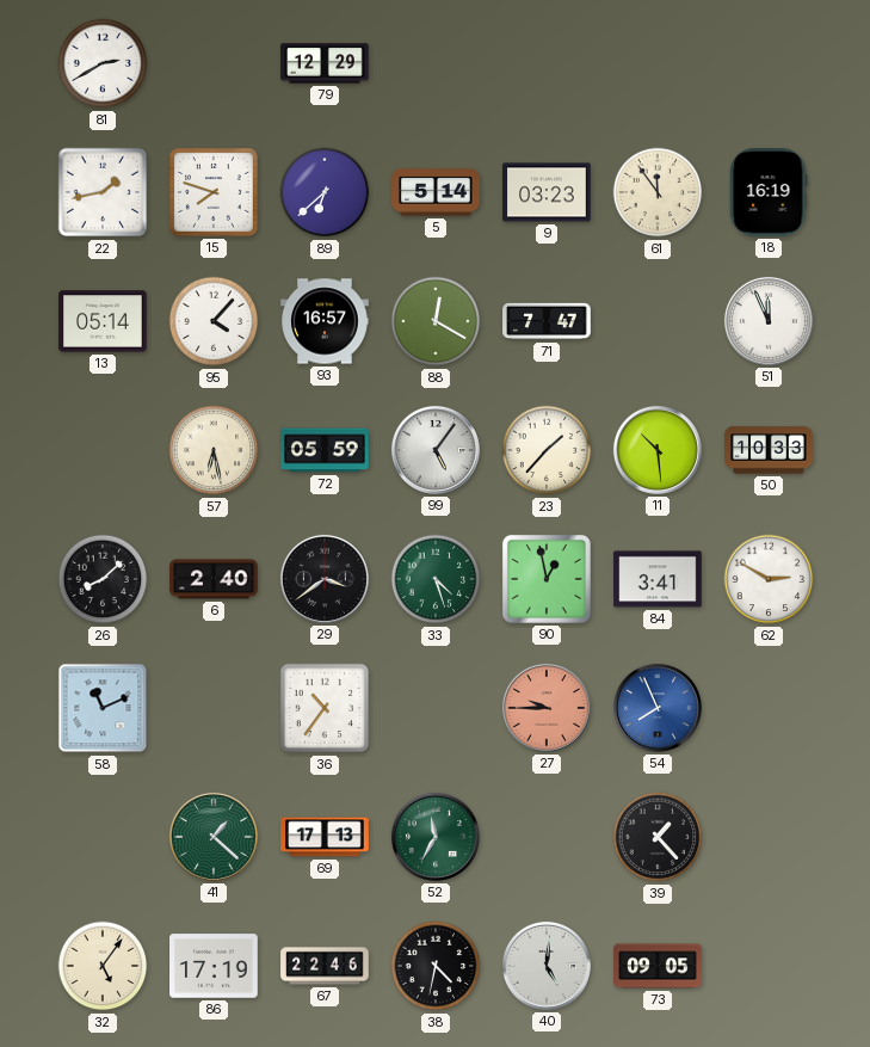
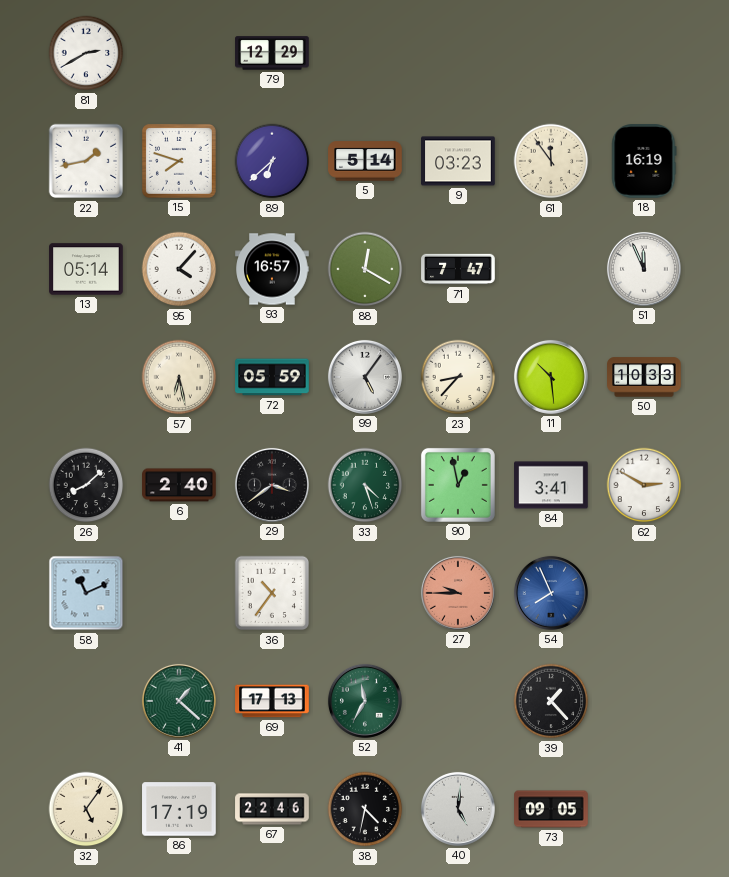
23: 1:37 -> 8:37 (458, 377)
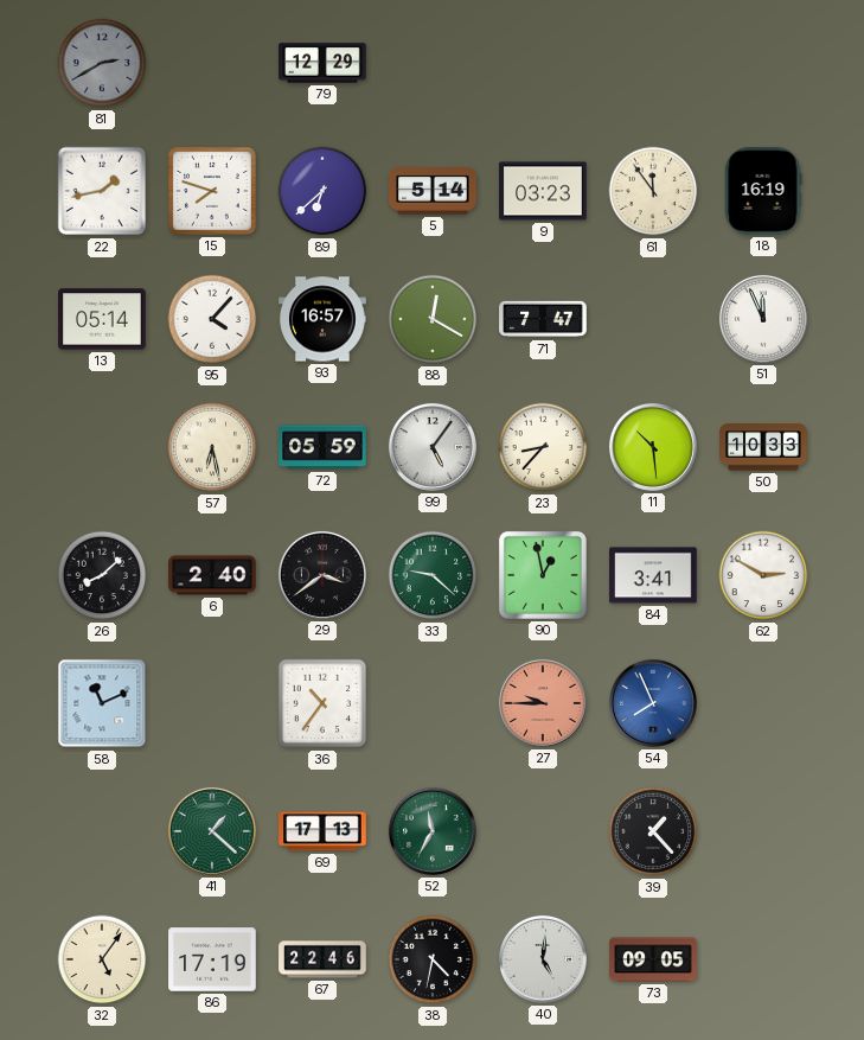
81 dial: white -> grey (102, 63)
33: 4:27 -> 9:22 (433, 575)
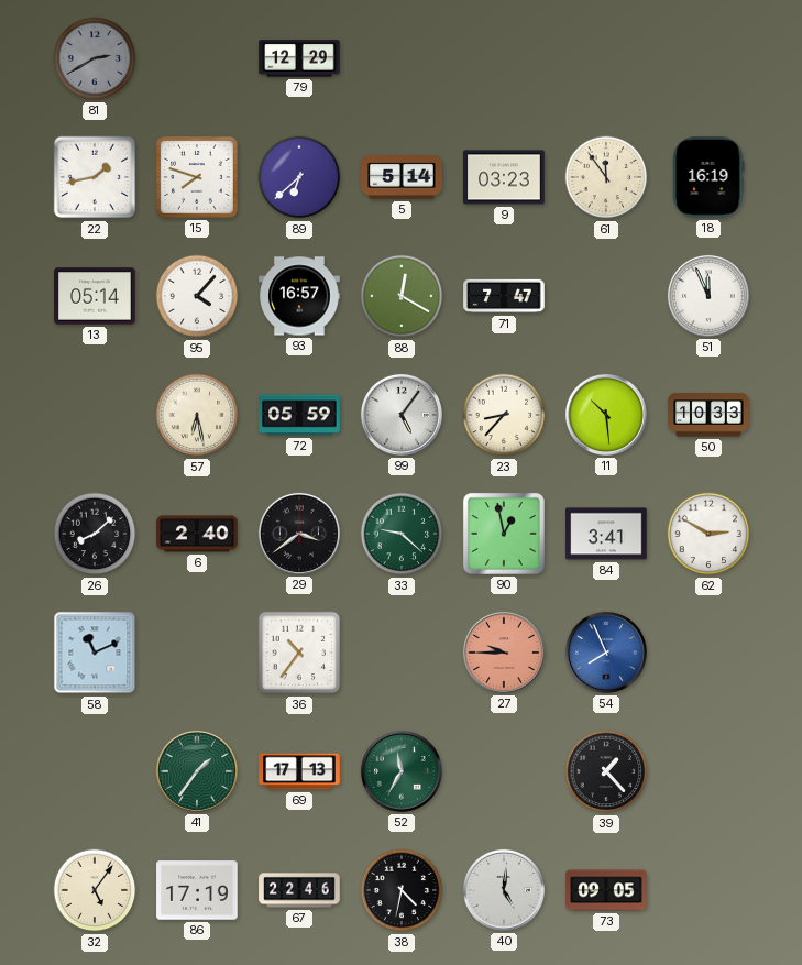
41: 1:22 -> 1:36 (197, 771)
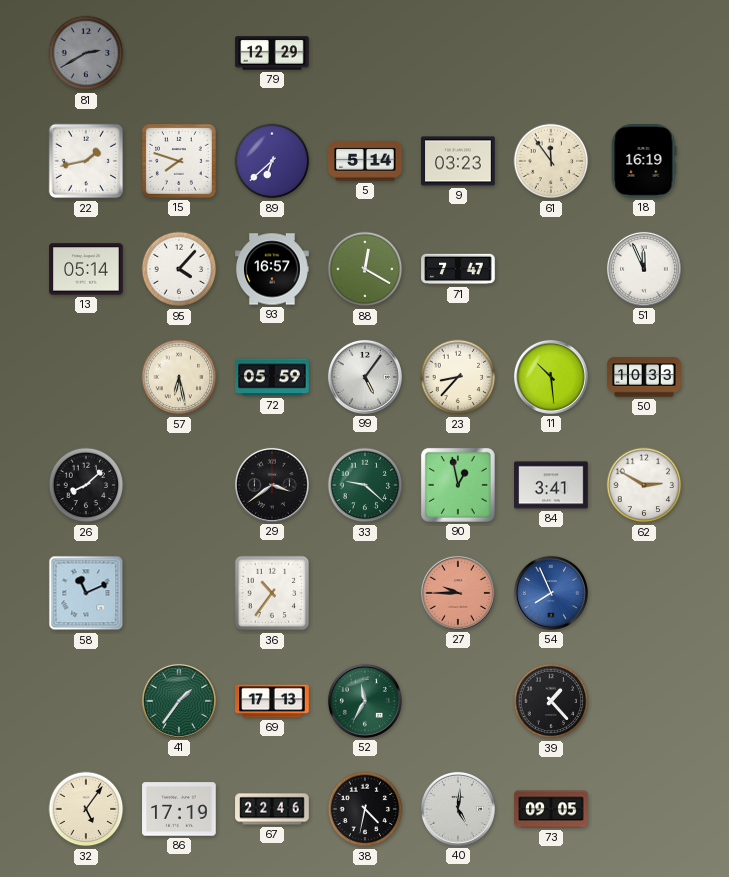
6: 2:40 -> none (197, 534)
